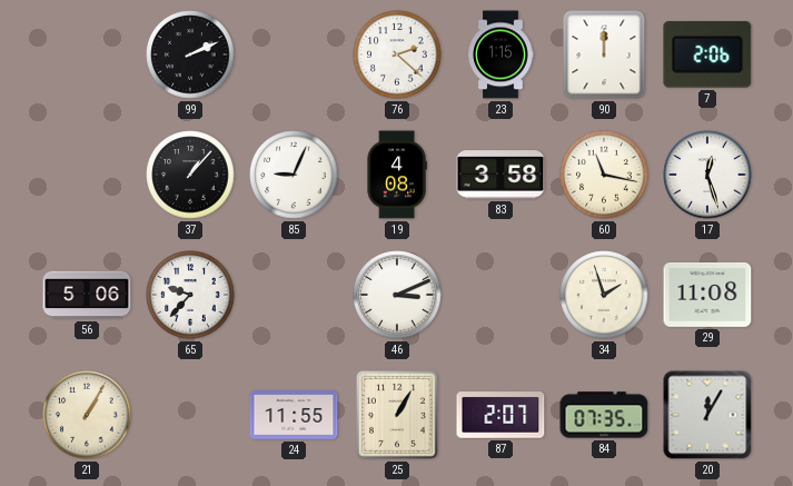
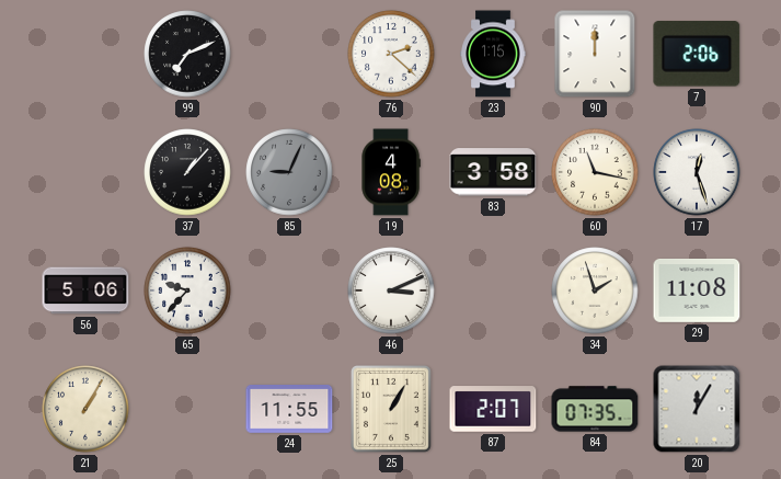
99: 2:11 -> 7:11 (187, 54)
85 dial: white -> grey (289, 172)
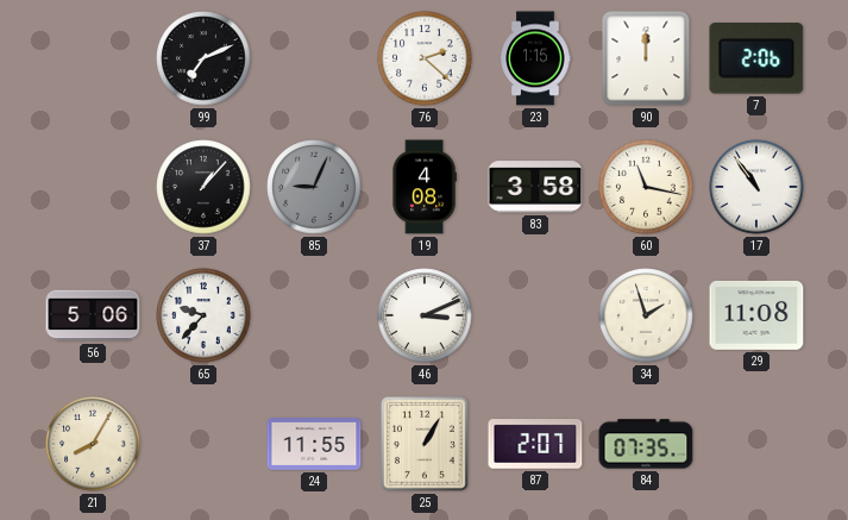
17: 12:27 -> 10:54 (756, 187)
21: 1:05 -> 8:05 (93, 444)
20: 12:05 -> none (697, 409)
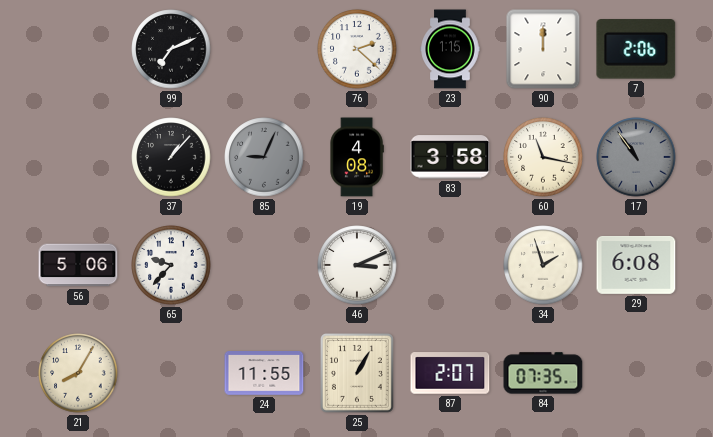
17 dial: white -> grey (636, 157)
29: 11:08 -> 6:08 (636, 265)
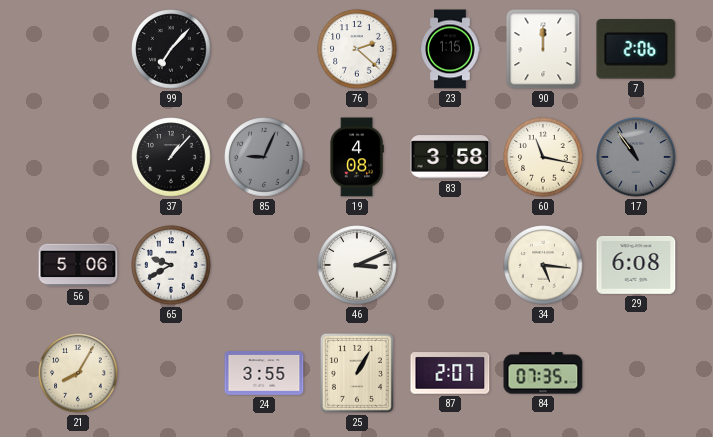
99: 7:11 -> 7:07 (171, 49)
65: 9:37 -> 9:40 (171, 265)
34: 1:57 -> 5:16 (543, 265)
24: 11:55 -> 3:55 (264, 373)
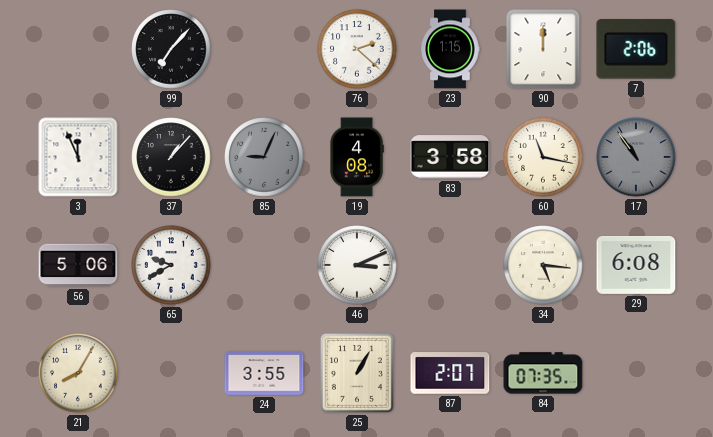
3: none -> 11:56 (78, 157)
